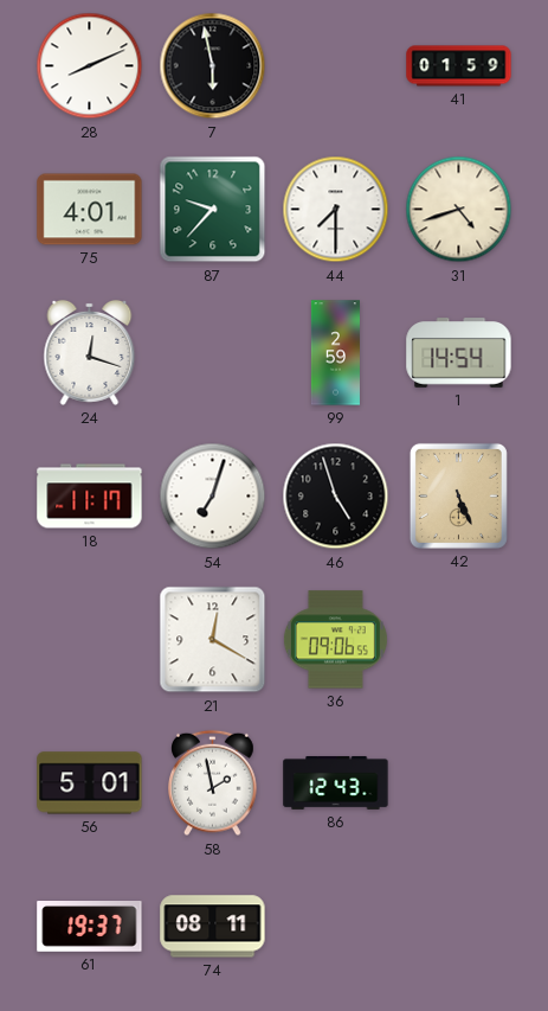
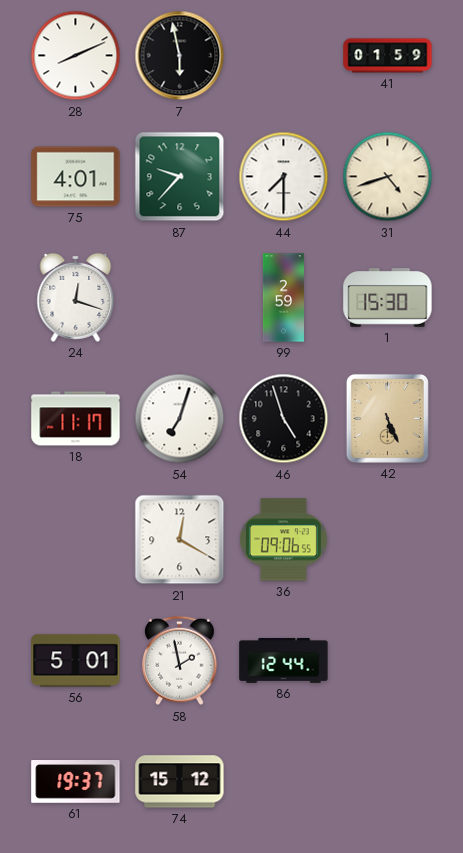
1: 14:54 -> 15:30 (388, 298)
86: 12:43 -> 12:44 (284, 660)
74: 08:11 -> 15:12 (180, 782)
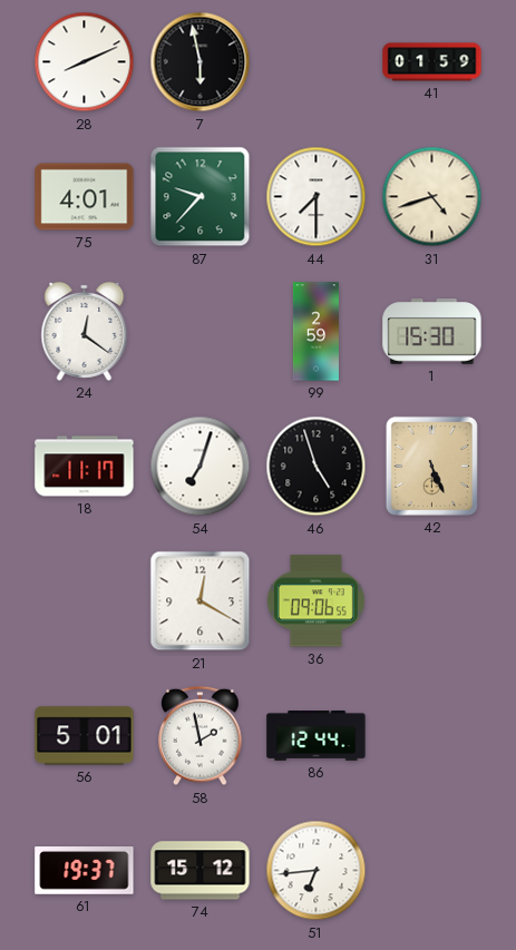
24: 12:18 -> 12:21 (85, 331)
51: none -> 6:44 (317, 871)
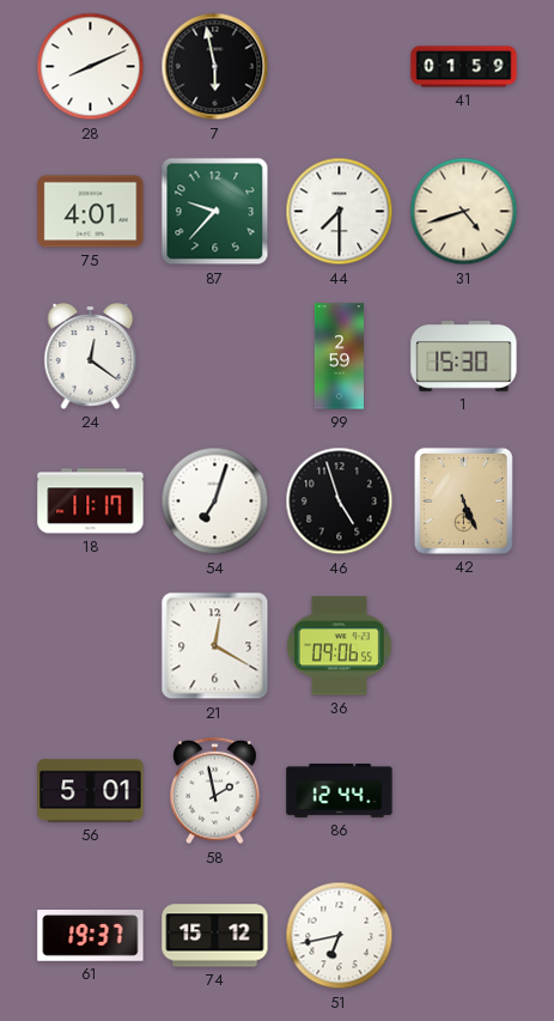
51: 6:44 -> 6:43 (340, 936)
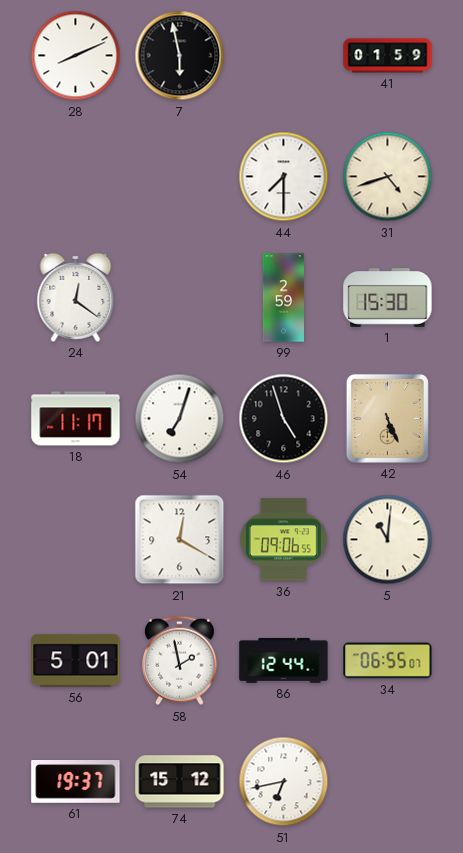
75: 4:01 -> none (91, 212)
87: 9:37 -> none (215, 212)
5: none -> 11:01 (388, 540)
34: none -> 06:55 (388, 661)
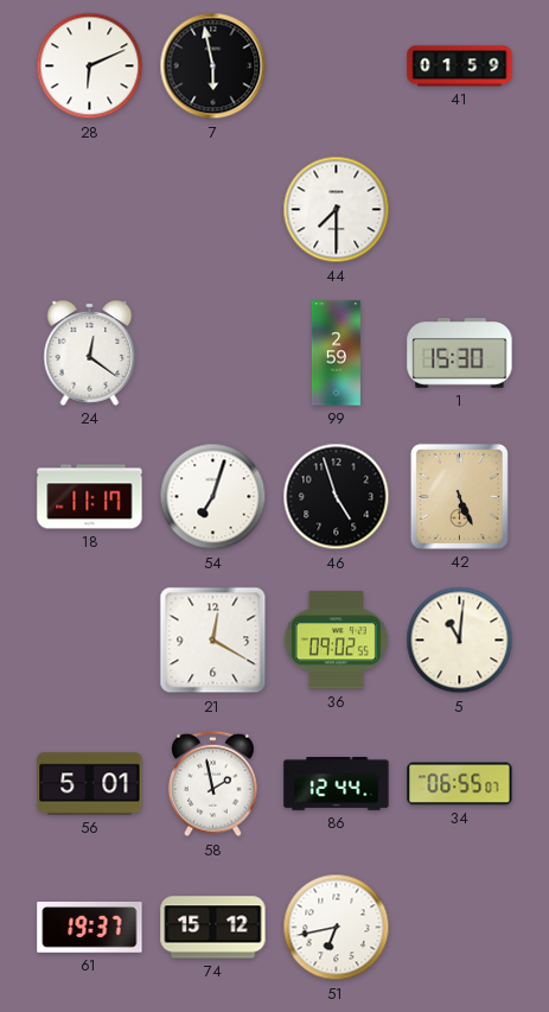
28: 8:11 -> 6:11 (90, 66)
31: 4:42 -> none (388, 177)
36: 09:06 -> 09:02 (336, 641)
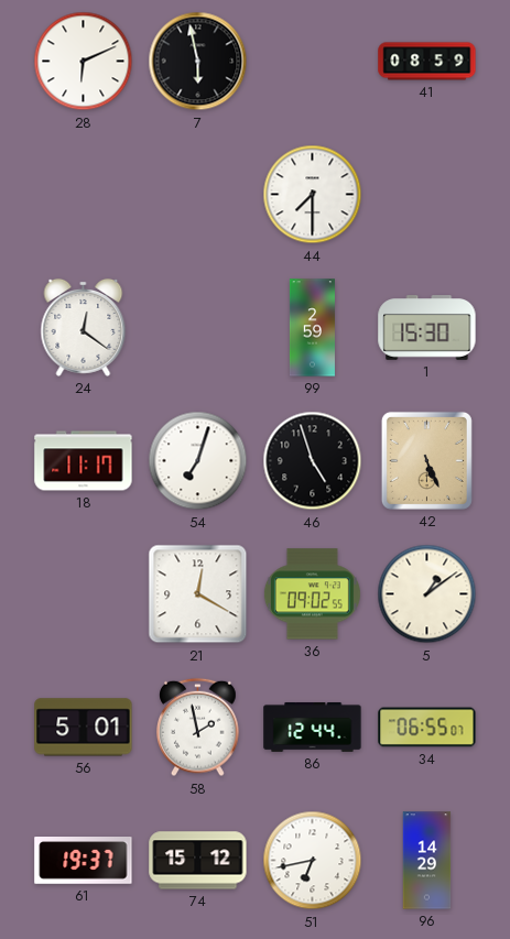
41: 01:59 -> 08:59 (427, 62)
5: 11:01 -> 1:09 (427, 594)
96: none -> 14:29 (427, 861)
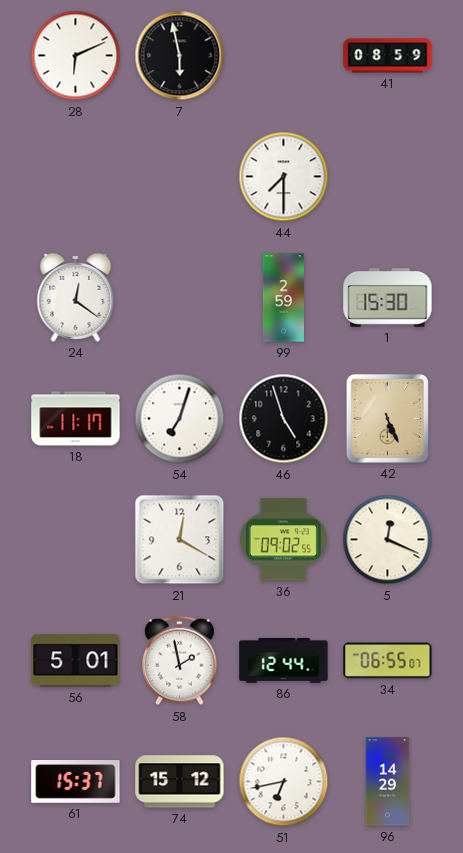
5: 1:09 -> 12:19 (388, 540)
61: 19:37 -> 15:37 (76, 782)
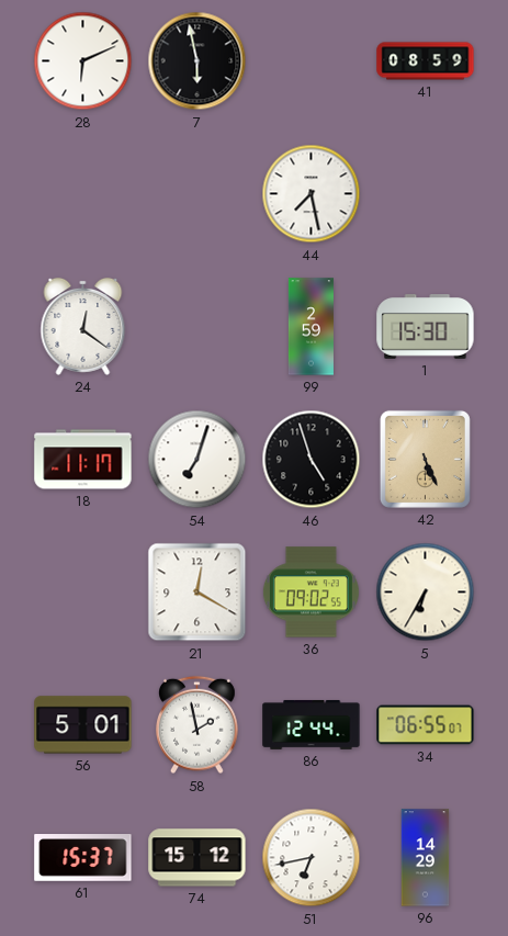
44: 7:30 -> 7:28 (312, 194)
5: 12:19 -> 6:35 (426, 593)
